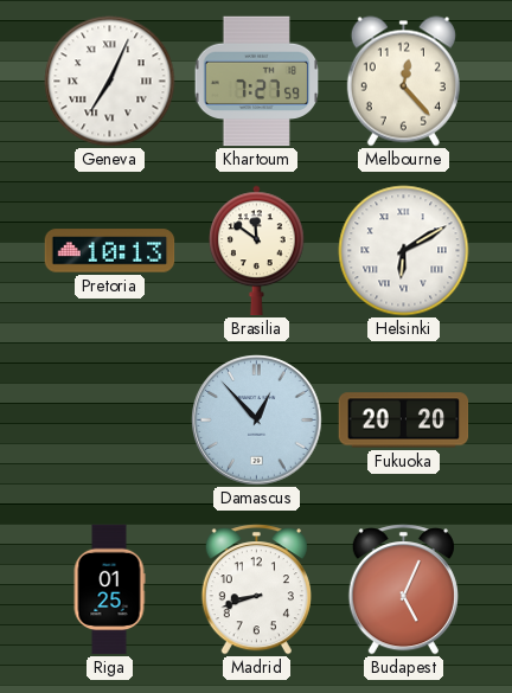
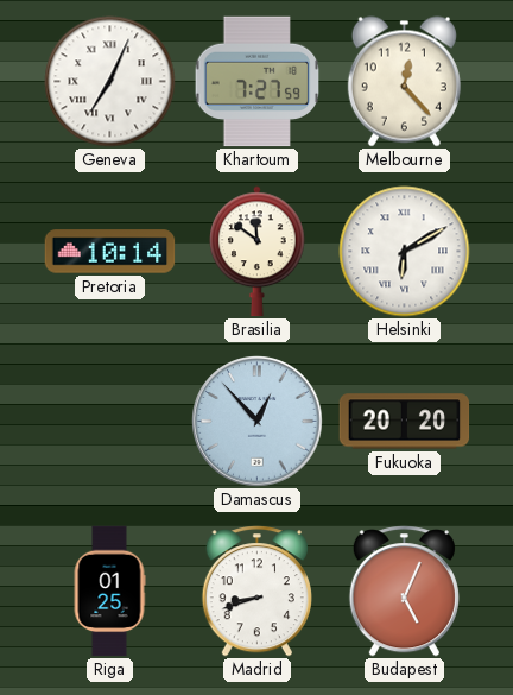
Pretoria: 10:13 -> 10:14 (110, 252)
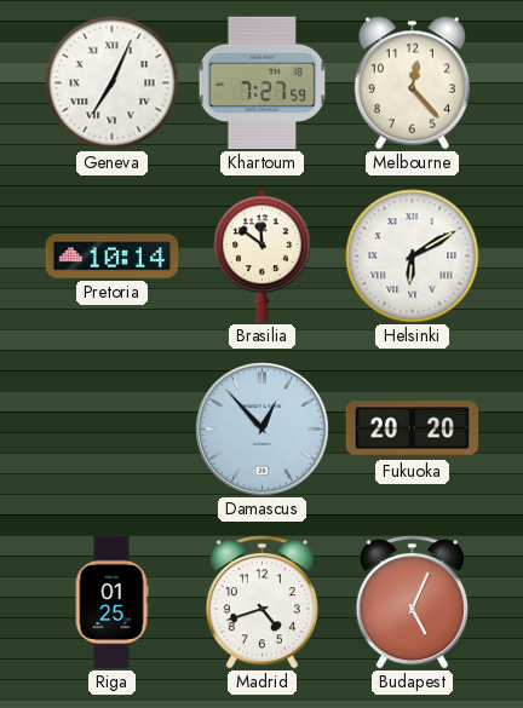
Madrid: 8:42 -> 4:42 (261, 603)
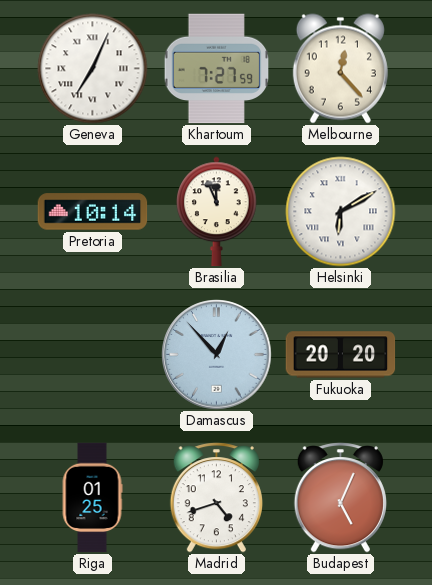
Brasilia: 11:51 -> 11:56 (217, 212)
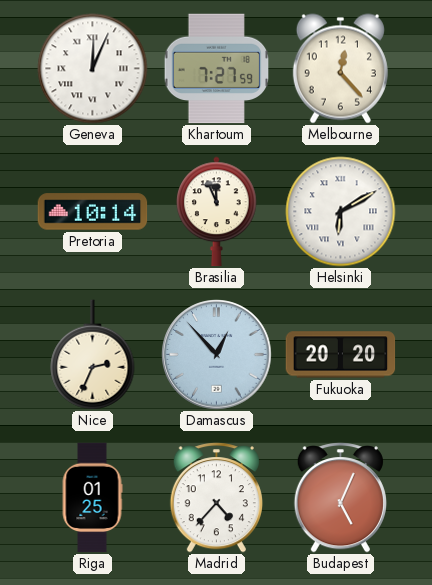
Geneva: 7:04 -> 12:04 (93, 69)
Nice: none -> 2:34 (93, 355)
Madrid: 4:42 -> 4:37 (216, 498)
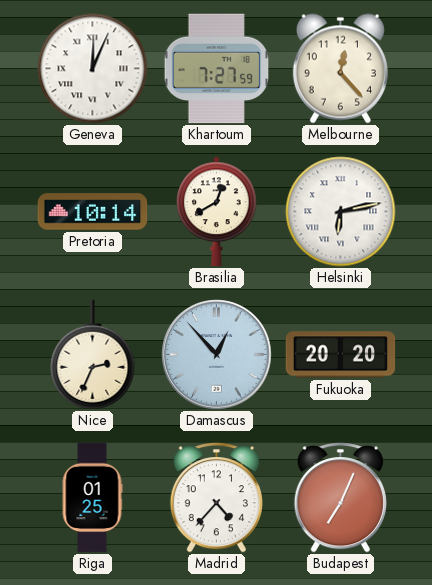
Brasilia: 11:56 -> 12:40 (217, 212)
Helsinki: 6:10 -> 6:13 (341, 212)
Budapest: 5:04 -> 7:04 (340, 498)
